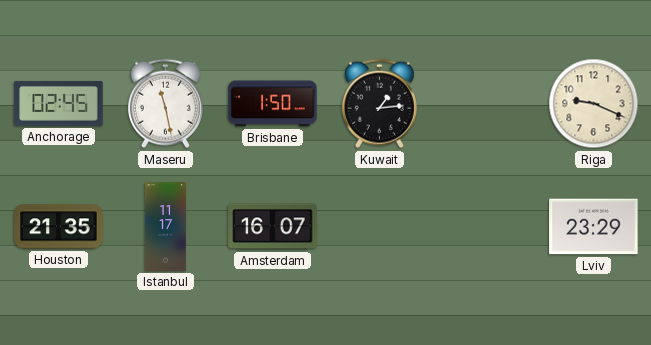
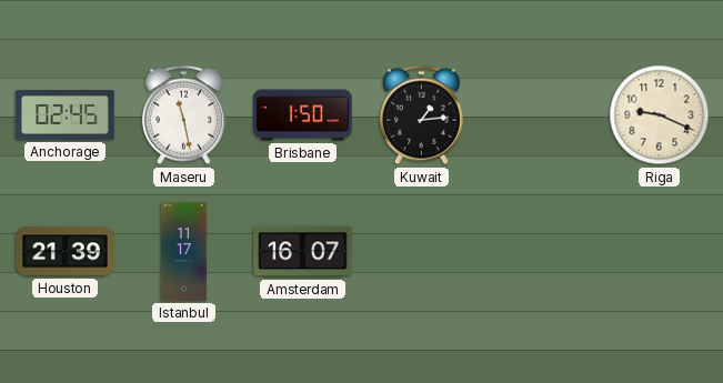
Houston: 21:35 -> 21:39 (66, 252)
Lviv: 23:29 -> none (594, 227)
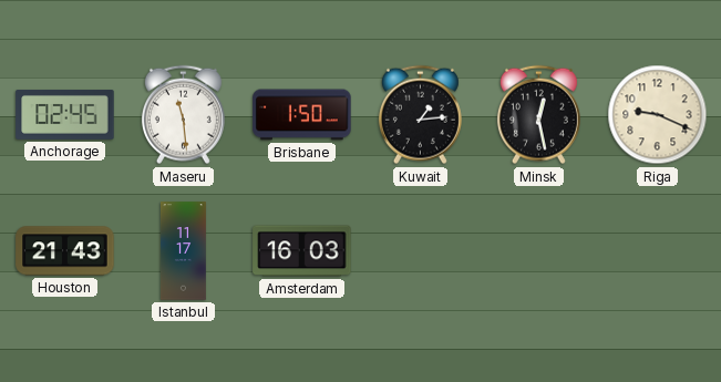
Maseru: 11:28 -> 11:29 (183, 115)
Minsk: none -> 12:28 (538, 115)
Houston: 21:39 -> 21:43 (65, 251)
Amsterdam: 16:07 -> 16:03 (302, 251)
